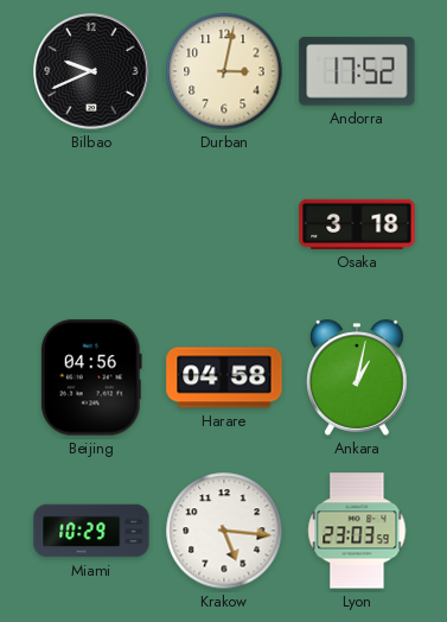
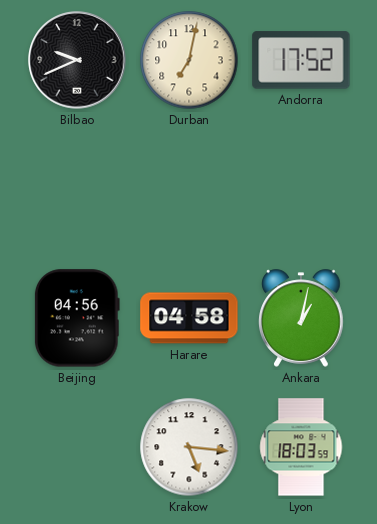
Durban: 3:02 -> 7:02 (189, 60)
Osaka: 3:18 -> none (357, 224)
Miami: 10:29 -> none (91, 531)
Lyon: 23:03 -> 18:03 (301, 447)
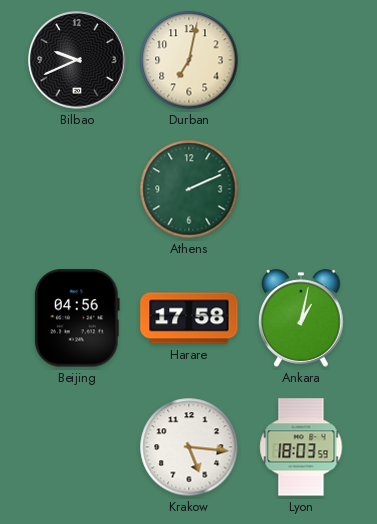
Andorra: 17:52 -> none (301, 60)
Athens: none -> 2:11 (189, 189)
Harare: 04:58 -> 17:58 (189, 318)
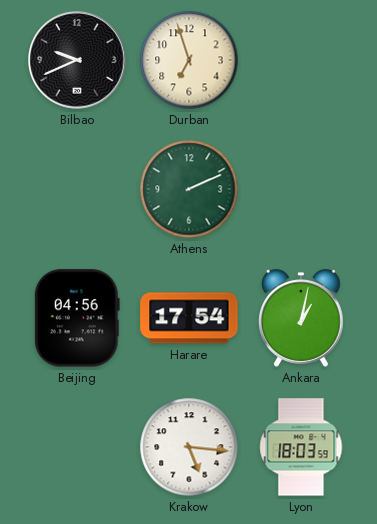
Durban: 7:02 -> 6:57 (189, 60)
Harare: 17:58 -> 17:54 (189, 318)
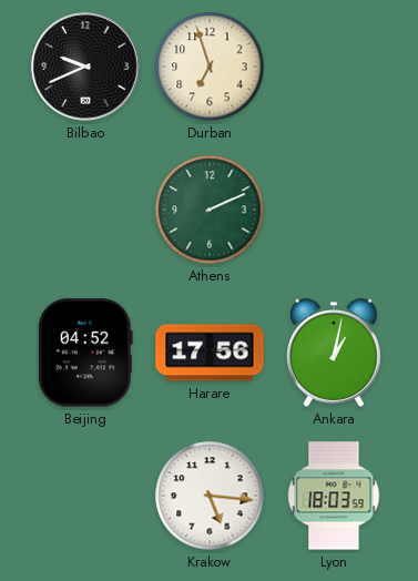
Beijing: 04:56 -> 04:52 (85, 353)
Harare: 17:54 -> 17:56 (210, 353)
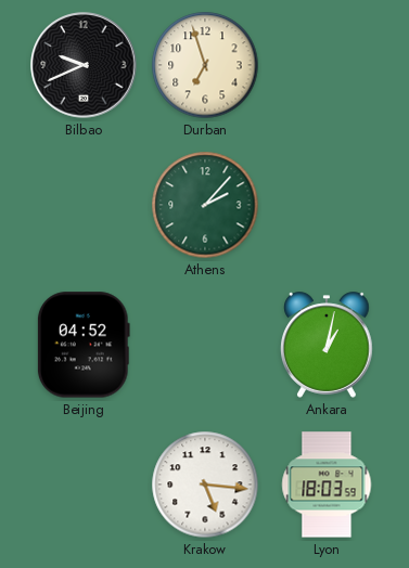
Athens: 2:11 -> 2:07 (205, 205)
Harare: 17:56 -> none (210, 353)
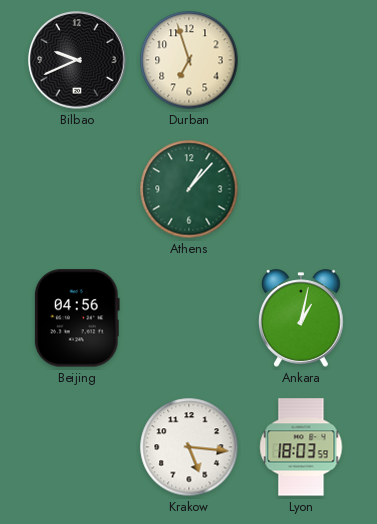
Athens: 2:07 -> 1:07 (189, 189)
Beijing: 04:52 -> 04:56 (77, 318)
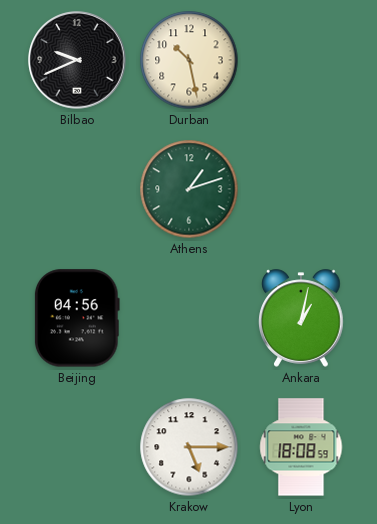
Durban: 6:57 -> 10:28 (189, 60)
Athens: 1:07 -> 1:12 (189, 189)
Krakow: 5:16 -> 5:15 (189, 447)
Lyon: 18:03 -> 18:08 (301, 447)
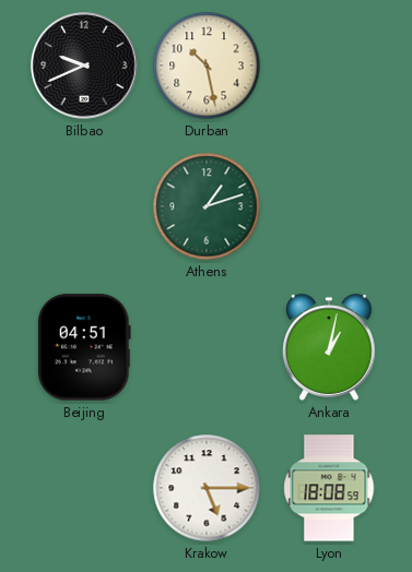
Beijing: 04:56 -> 04:51 (84, 347)
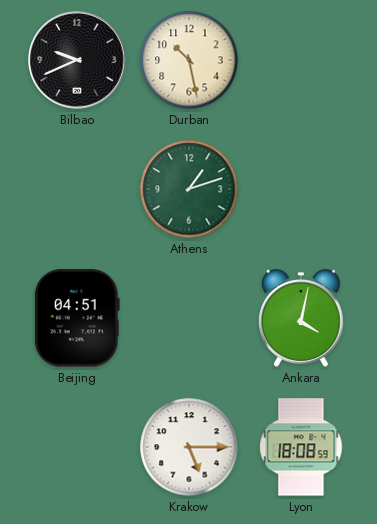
Ankara: 1:02 -> 4:02 (301, 318)
